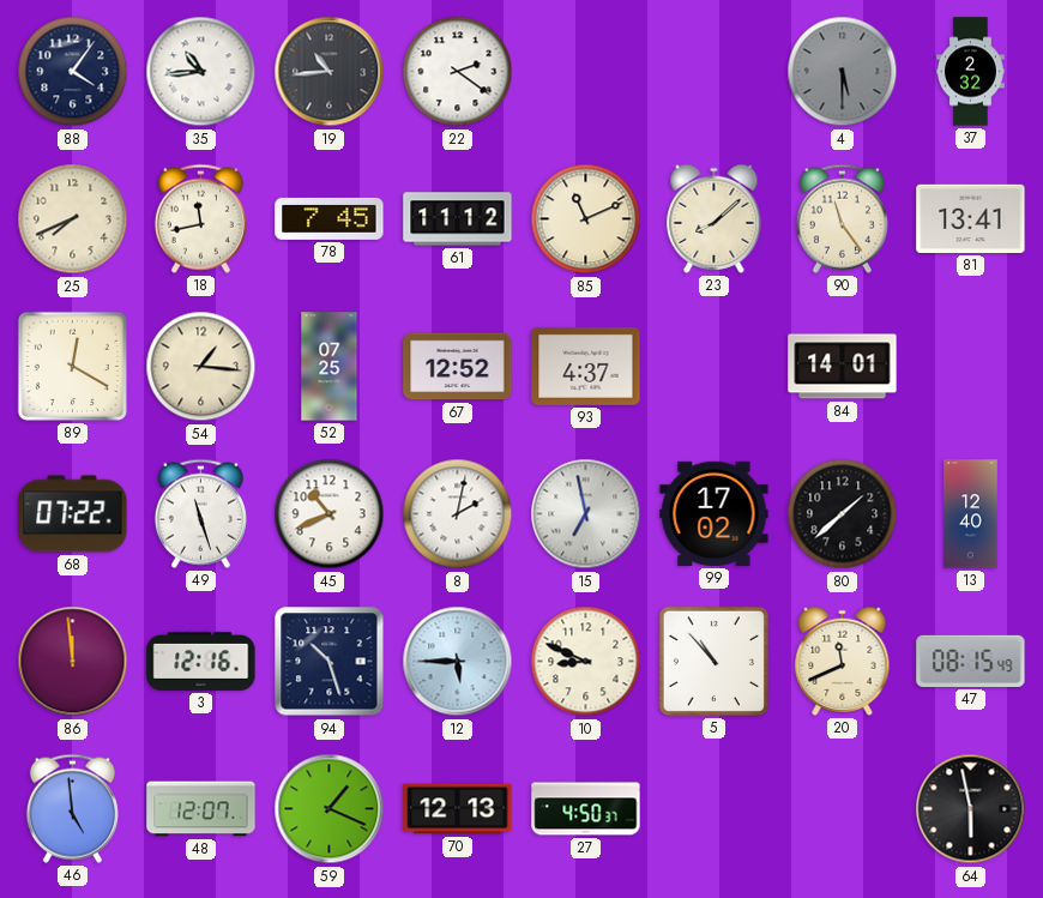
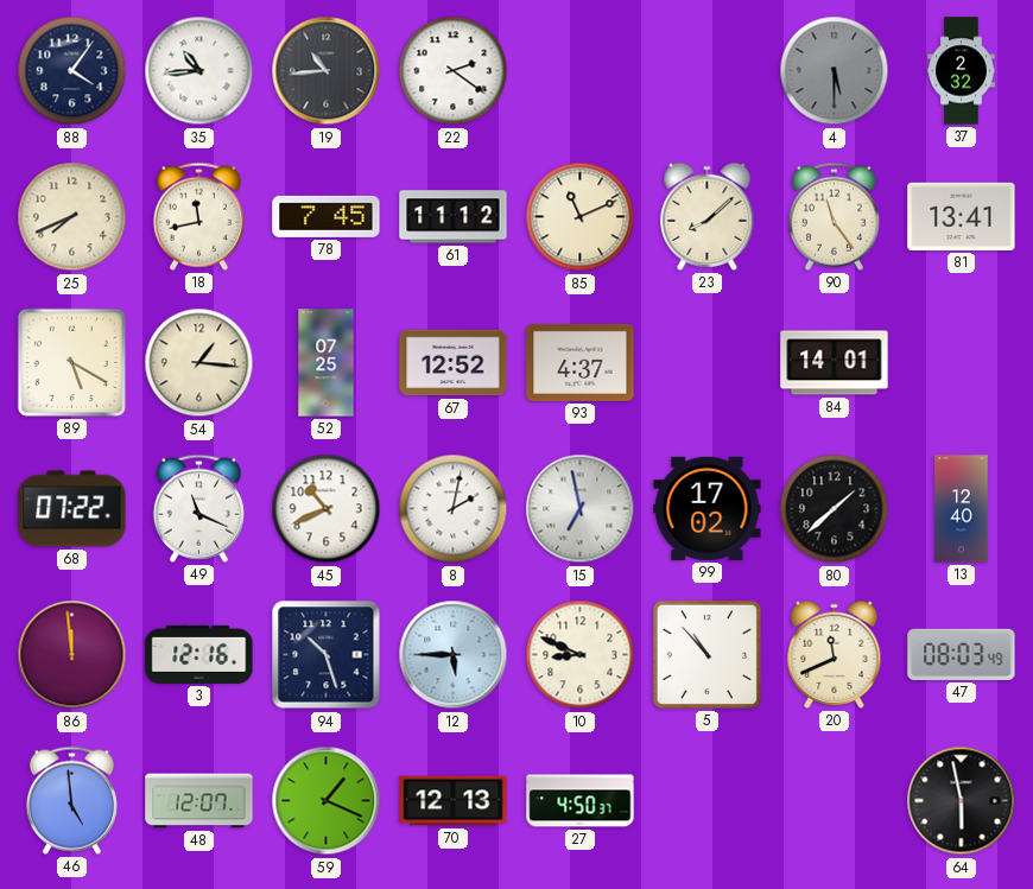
89: 12:20 -> 5:20 (71, 362)
49: 11:27 -> 11:19 (198, 508)
47: 08:15 -> 08:03 (962, 654)
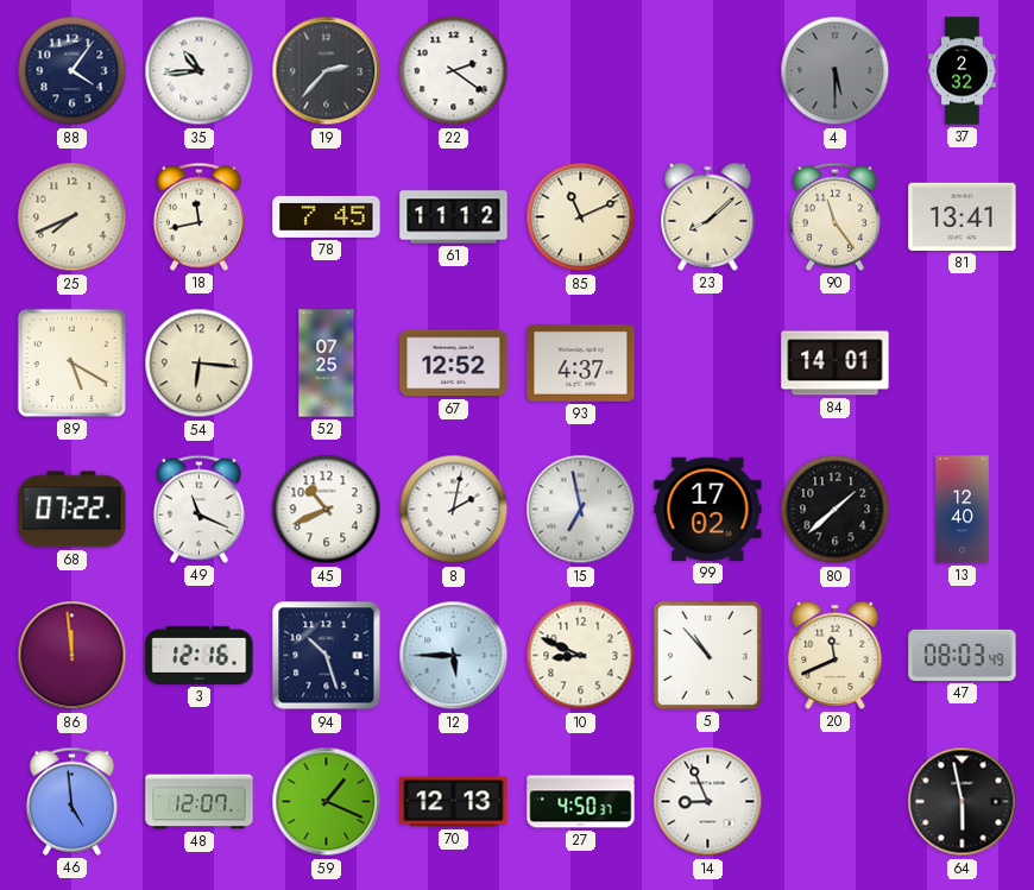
19: 10:44 -> 2:37 (327, 71)
54: 1:16 -> 6:16 (200, 364)
14: none -> 8:56 (708, 802)
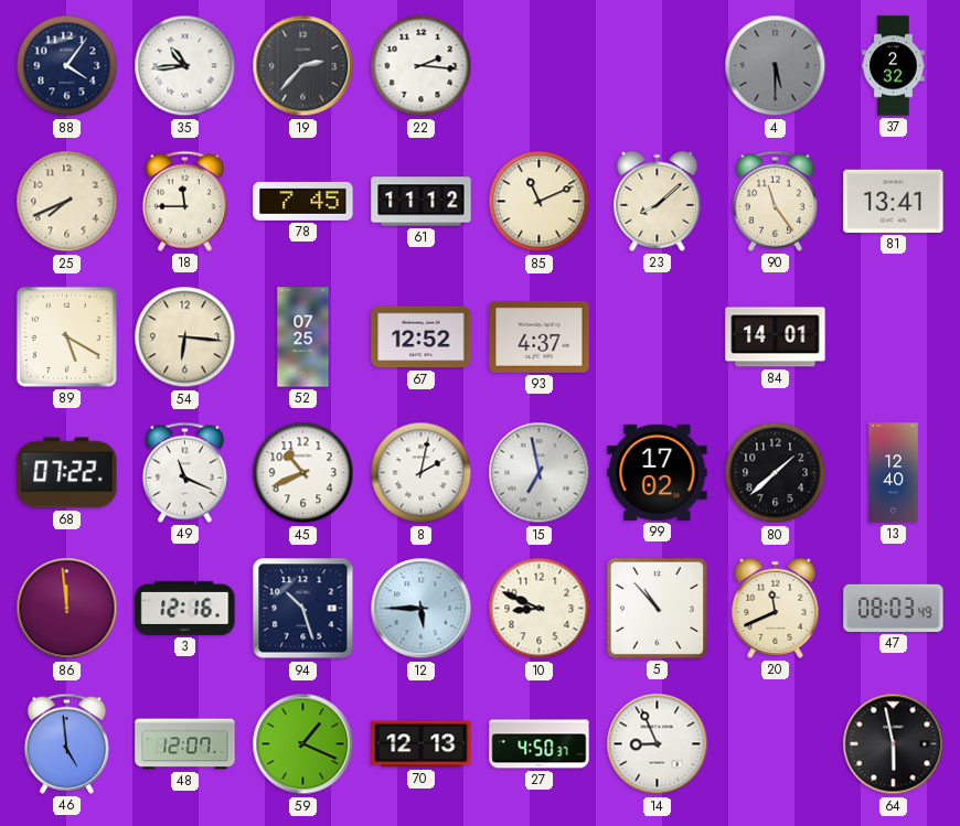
22: 2:21 -> 2:16 (422, 66)
18: 11:43 -> 11:45 (184, 201)
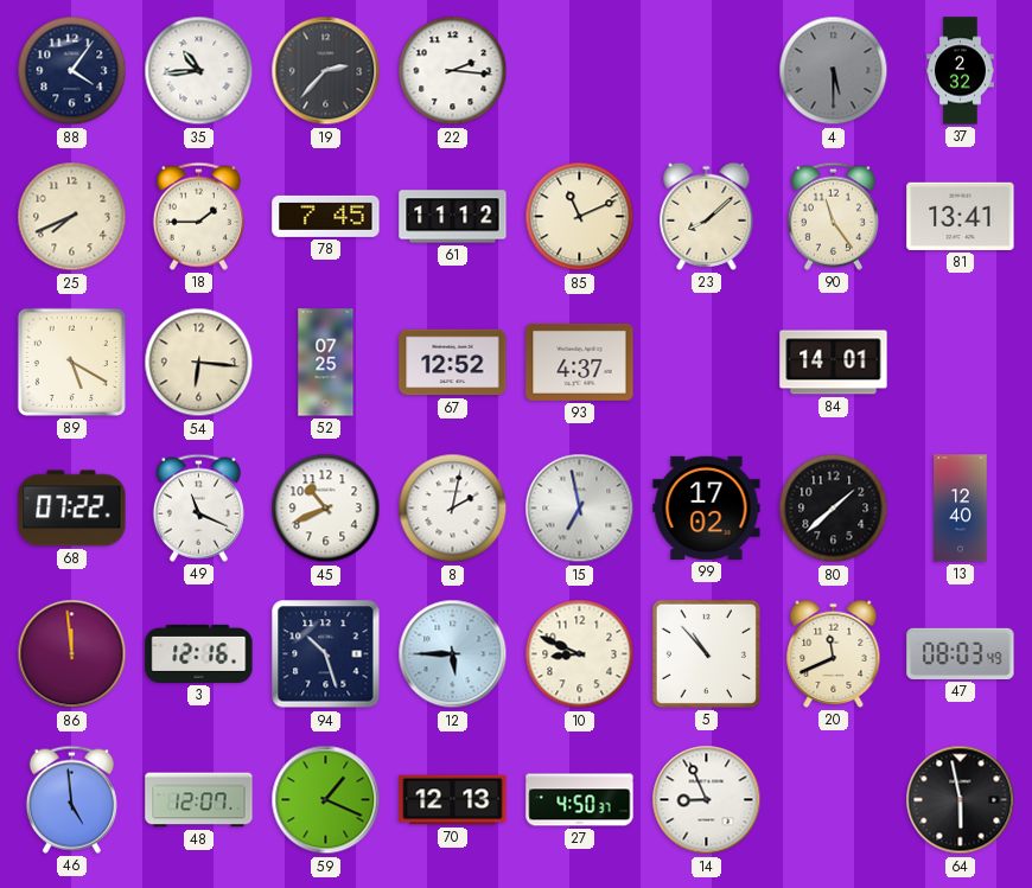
18: 11:45 -> 1:45 (198, 216)
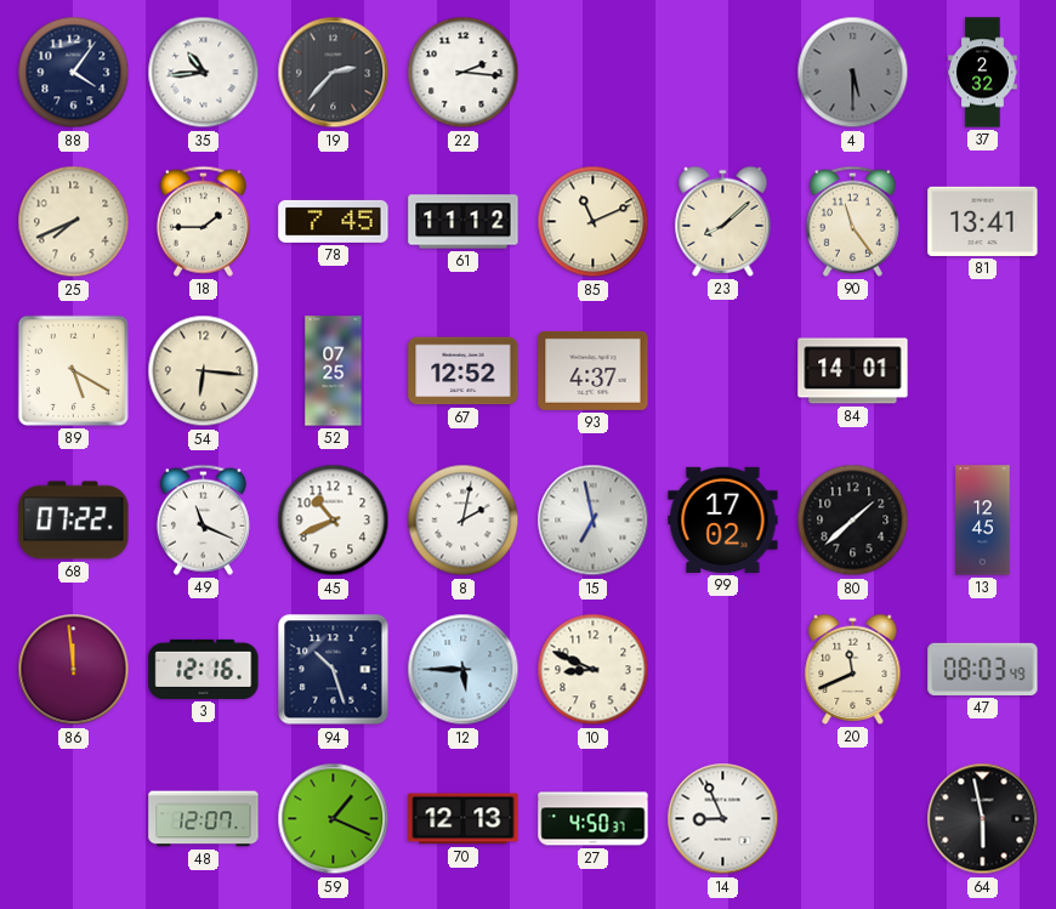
13: 12:40 -> 12:45 (983, 521)
5: 10:53 -> none (706, 653)
46: 4:59 -> none (71, 799)
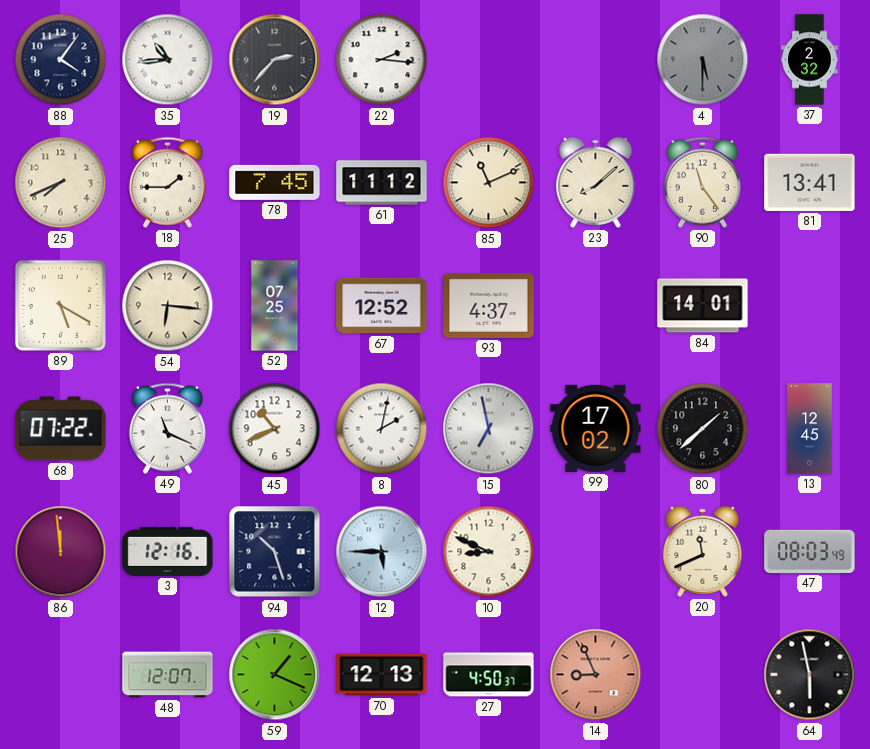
14 dial: white -> salmon (596, 675)
